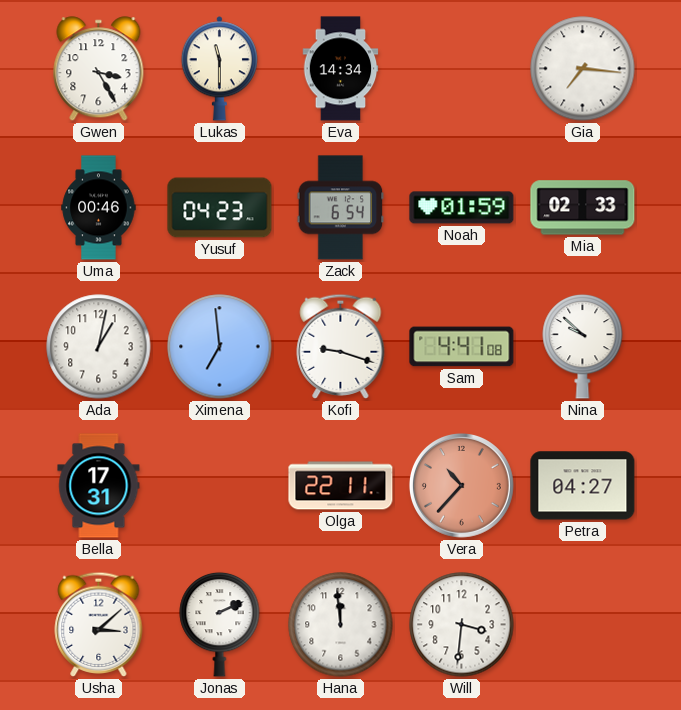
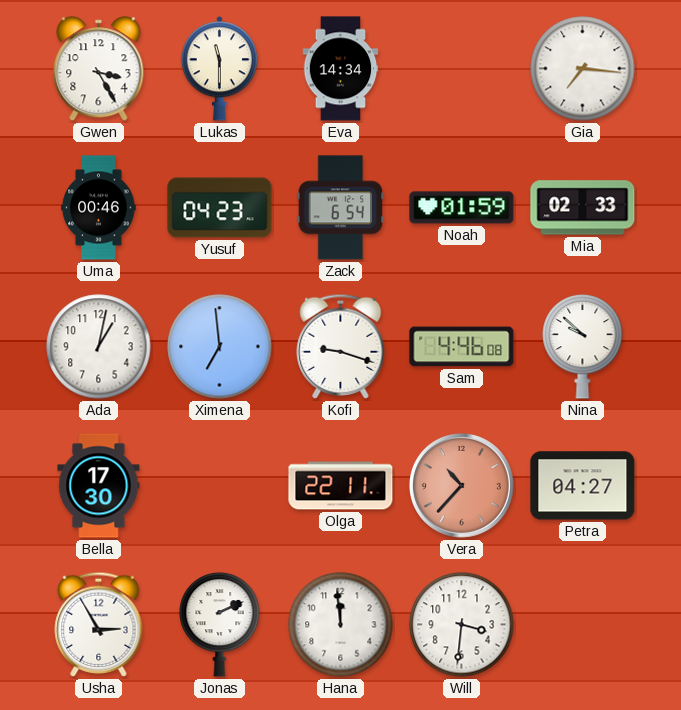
Sam: 4:41 -> 4:46 (462, 347)
Bella: 17:31 -> 17:30 (99, 486)
Usha: 3:08 -> 2:55 (99, 624)
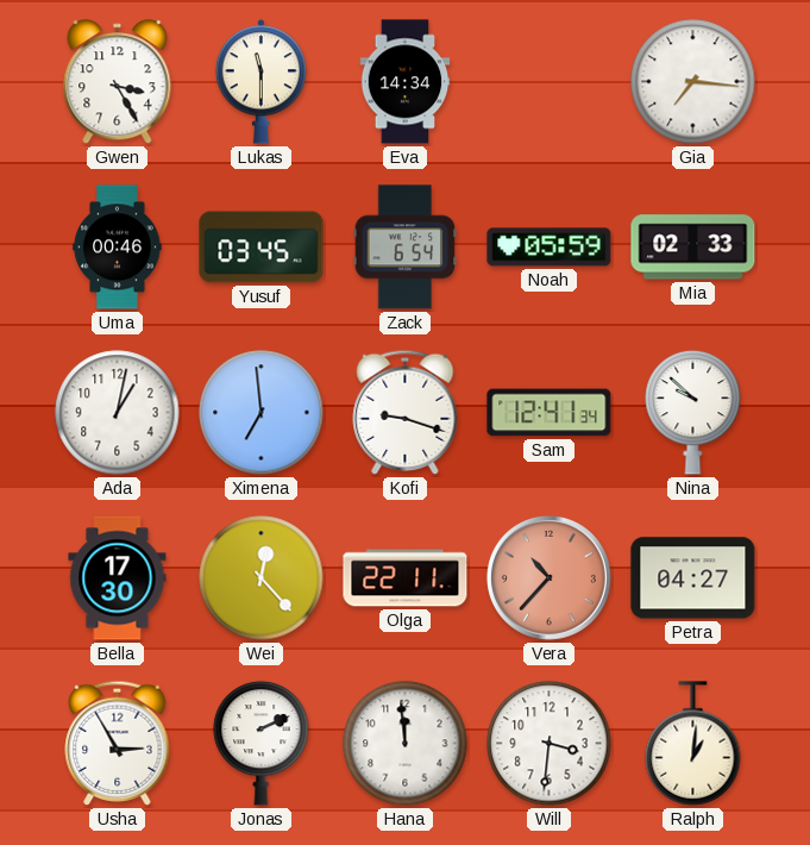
Yusuf: 04:23 -> 03:45 (262, 248)
Noah: 01:59 -> 05:59 (550, 248)
Sam: 4:46 -> 12:41 (550, 413)
Wei: none -> 12:23 (262, 578)
Ralph: none -> 1:01 (693, 744)
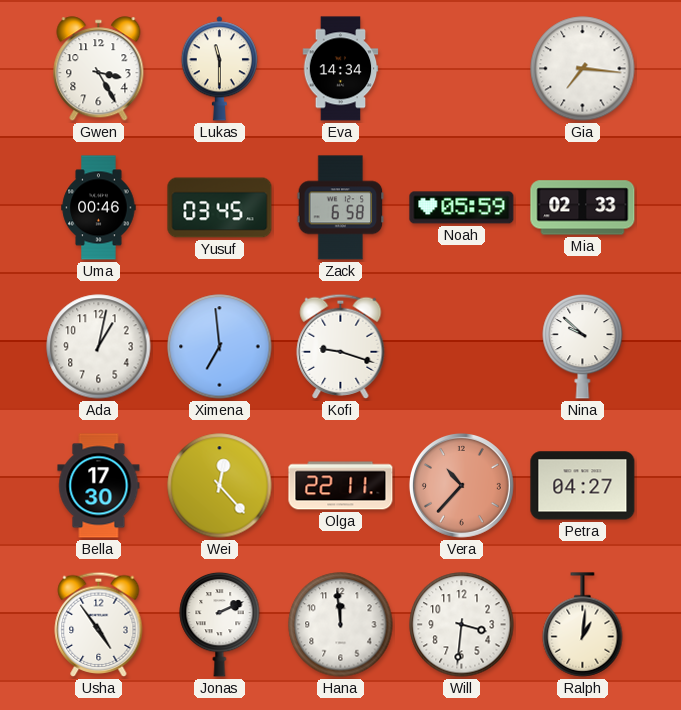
Zack: 6:54 -> 6:58 (341, 208)
Sam: 12:41 -> none (550, 413)
Usha: 2:55 -> 4:54 (99, 624)
